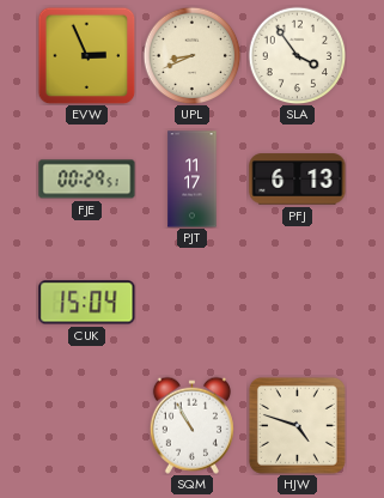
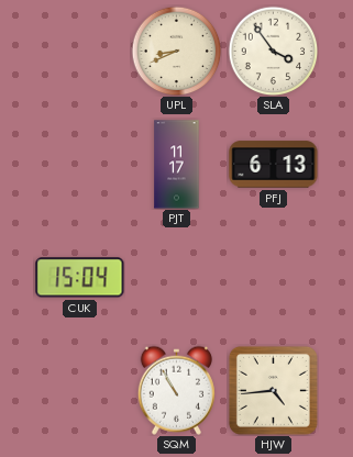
EVW: 2:56 -> none (86, 55)
FJE: 00:29 -> none (87, 180)
HJW: 4:48 -> 4:44 (273, 390)
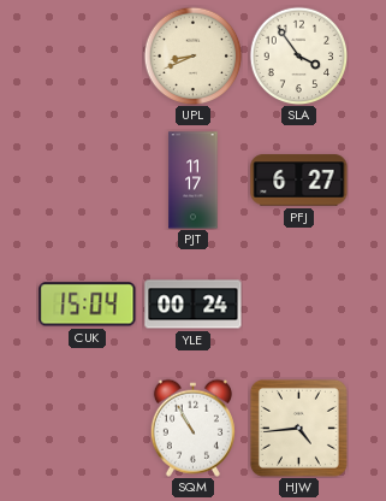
PFJ: 6:13 -> 6:27 (299, 181)
YLE: none -> 00:24 (194, 305)
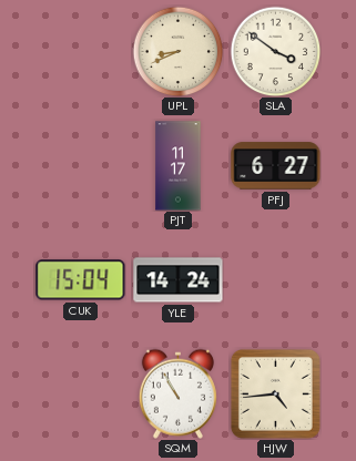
SLA: 3:54 -> 3:51 (275, 51)
YLE: 00:24 -> 14:24 (179, 280)
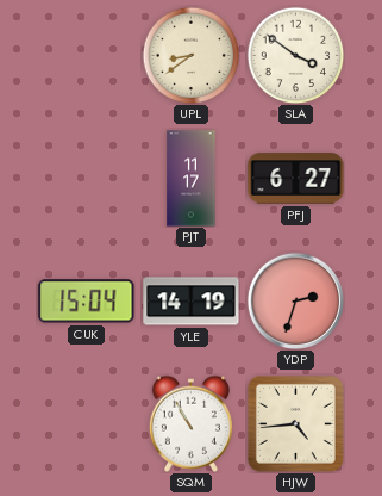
UPL: 8:41 -> 8:39 (190, 55)
YLE: 14:24 -> 14:19 (192, 302)
YDP: none -> 2:33 (295, 300)
